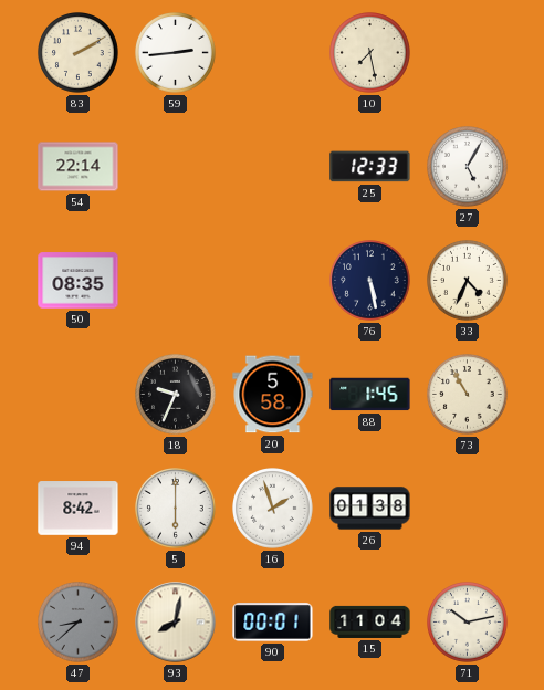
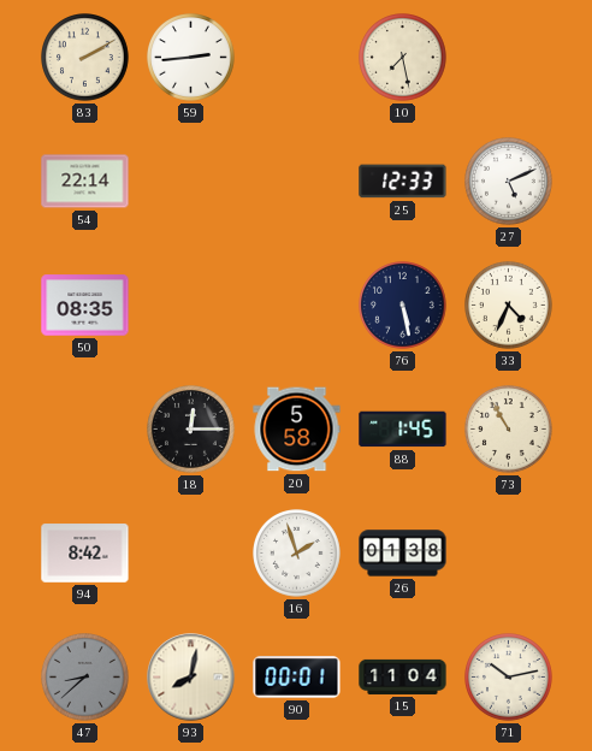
27: 5:05 -> 5:11 (509, 182)
18: 9:34 -> 12:15 (191, 430)
5: 6:00 -> none (176, 509)
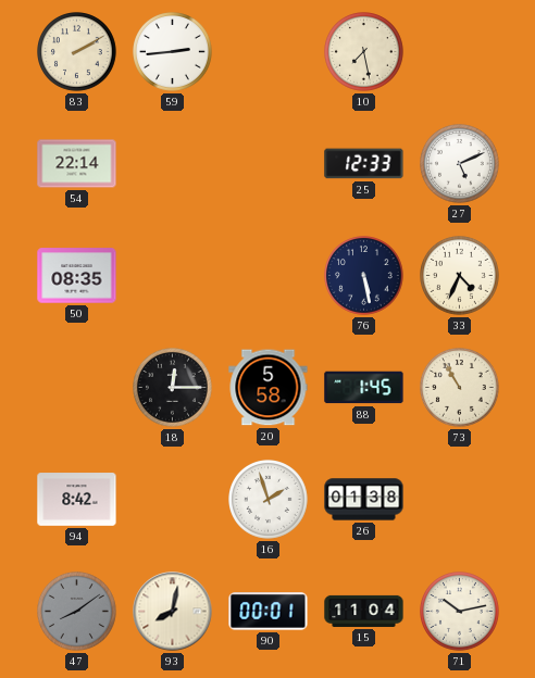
47: 8:38 -> 8:09 (77, 612)
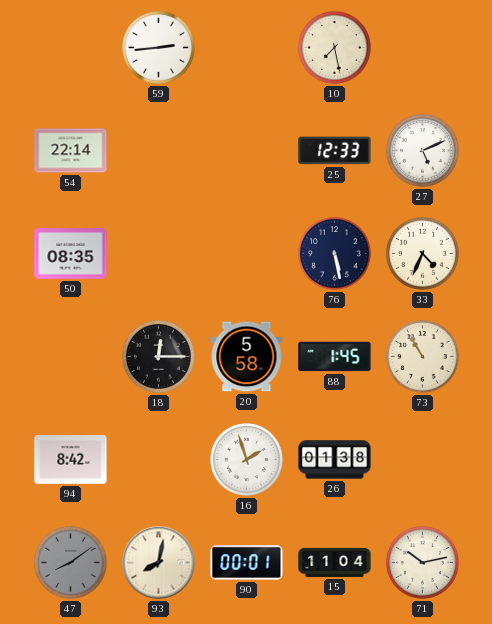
83: 2:10 -> none (77, 52)
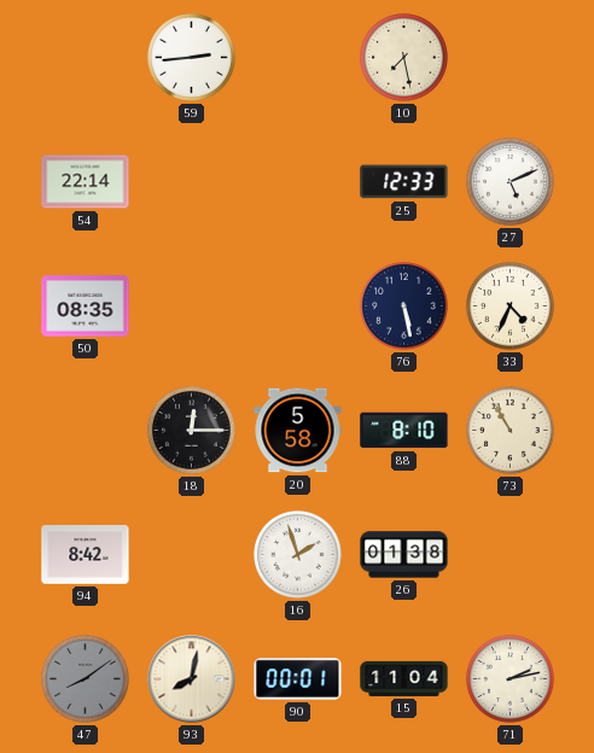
88: 1:45 -> 8:10 (404, 431)
71: 10:13 -> 2:13 (511, 679)
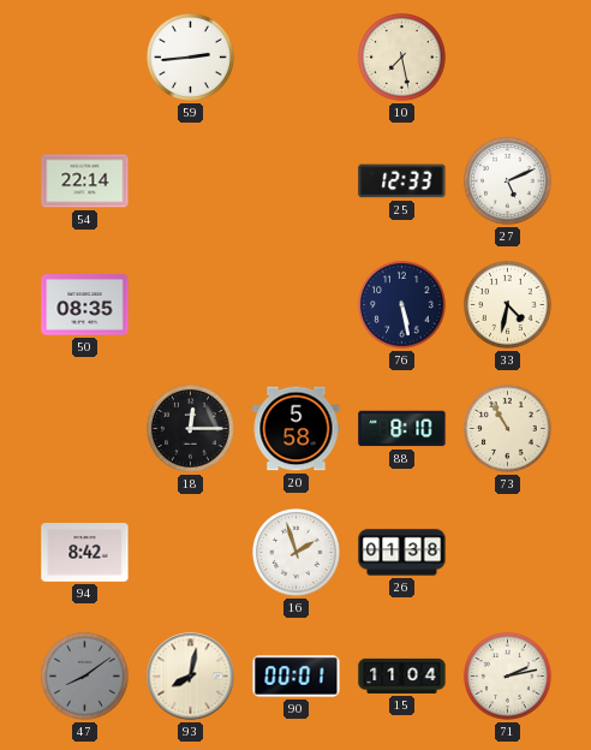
33: 4:34 -> 4:32 (508, 305)
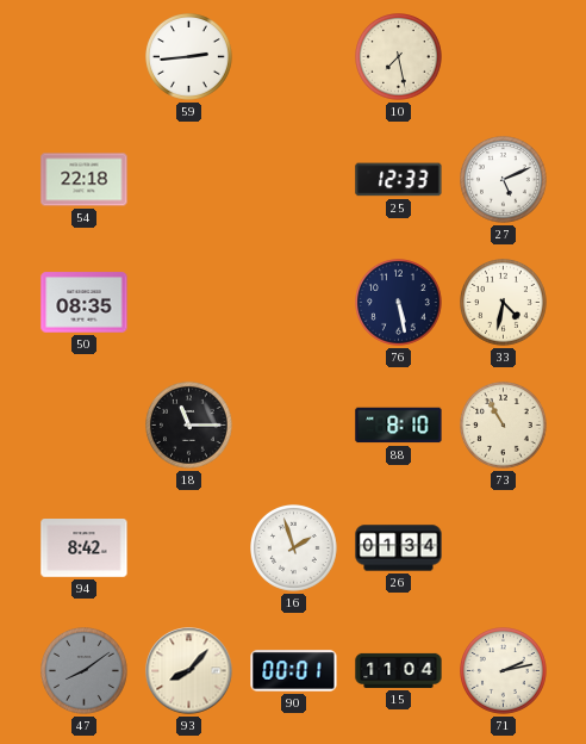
54: 22:14 -> 22:18 (85, 180)
18: 12:15 -> 11:15 (189, 426)
20: 5:58 -> none (297, 429)
26: 01:38 -> 01:34 (399, 548)
93: 8:02 -> 8:07 (189, 671)
